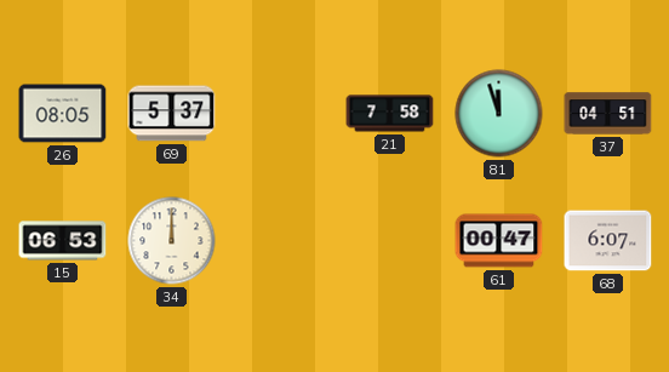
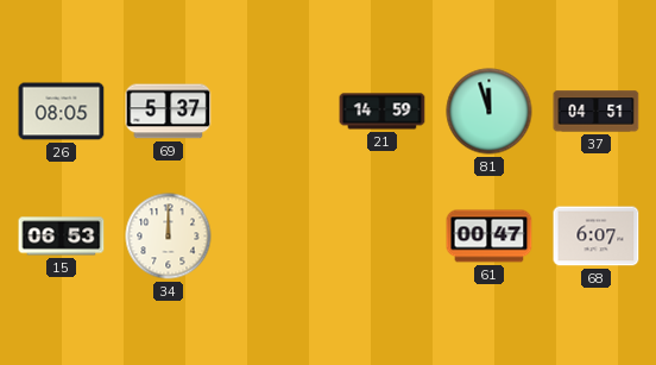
21: 7:58 -> 14:59 (383, 112)
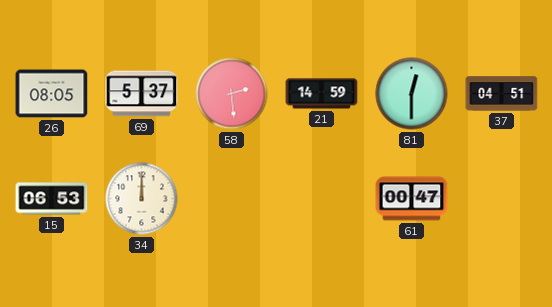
58: none -> 2:29 (232, 94)
81: 11:57 -> 12:30 (412, 94)
68: 6:07 -> none (597, 237)
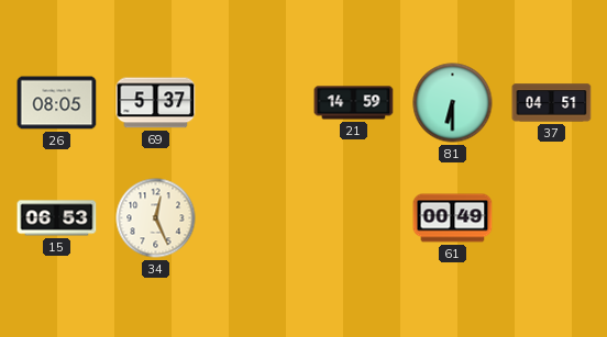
58: 2:29 -> none (232, 94)
81: 12:30 -> 6:30 (453, 103)
34: 12:00 -> 12:26 (156, 218)
61: 00:47 -> 00:49 (453, 218)
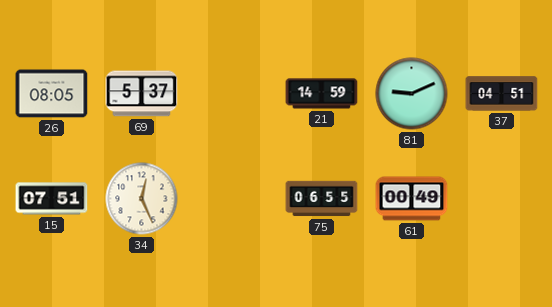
81: 6:30 -> 9:11 (412, 94)
15: 06:53 -> 07:51 (52, 199)
75: none -> 06:55 (322, 199)
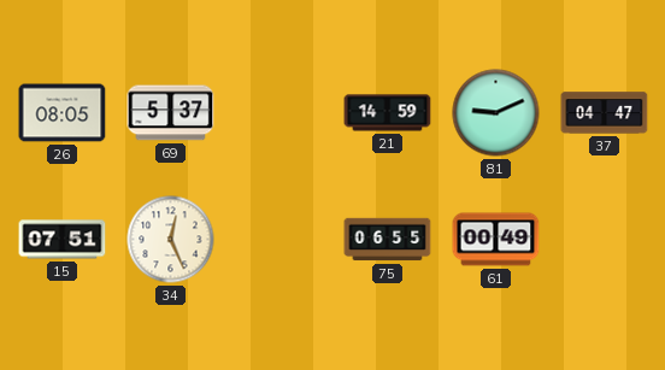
37: 04:51 -> 04:47 (605, 113)
